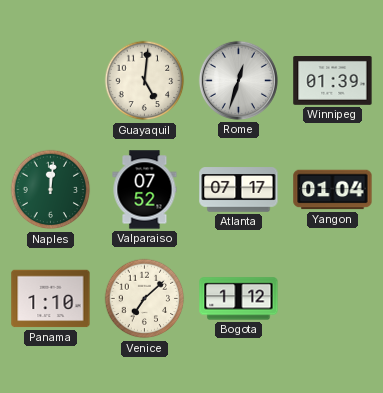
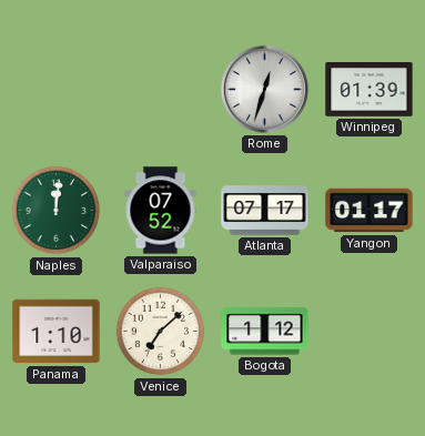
Guayaquil: 5:01 -> none (145, 81)
Yangon: 01:04 -> 01:17 (370, 211)
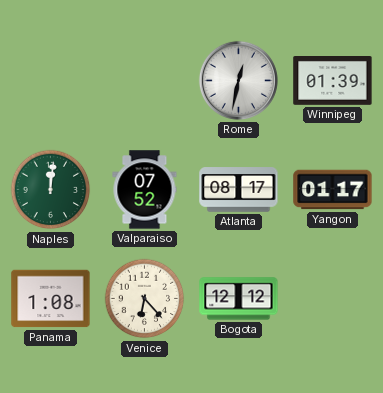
Rome: 12:33 -> 12:32 (238, 80)
Atlanta: 07:17 -> 08:17 (239, 190)
Panama: 1:10 -> 1:08 (51, 299)
Venice: 7:08 -> 6:23 (145, 299)
Bogota: 1:12 -> 12:12 (239, 299)
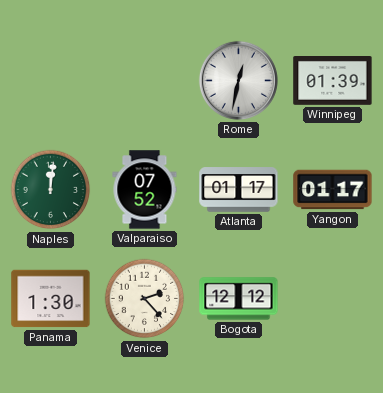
Atlanta: 08:17 -> 01:17 (239, 190)
Panama: 1:08 -> 1:30 (51, 299)
Venice: 6:23 -> 2:23 (145, 299)
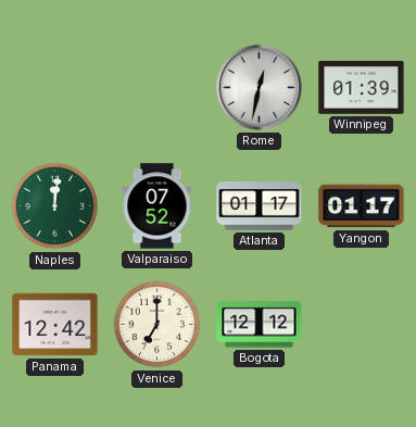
Panama: 1:30 -> 12:42 (55, 325)
Venice: 2:23 -> 7:00 (157, 325)
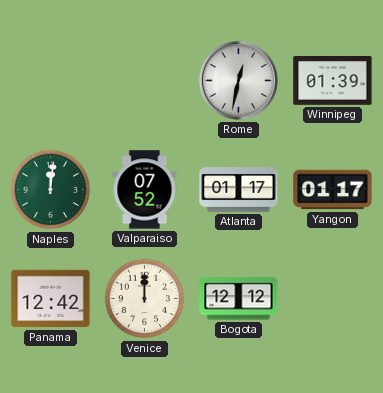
Venice: 7:00 -> 12:00 (145, 299)
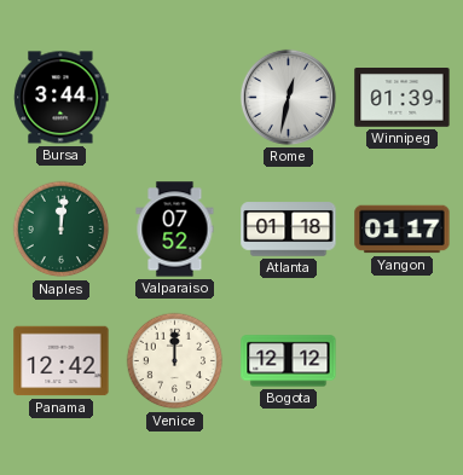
Bursa: none -> 3:44 (62, 98)
Atlanta: 01:17 -> 01:18 (289, 230)
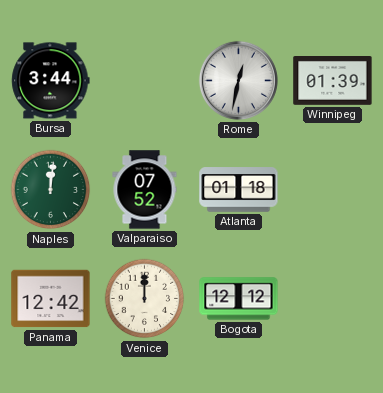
Yangon: 01:17 -> none (403, 230)
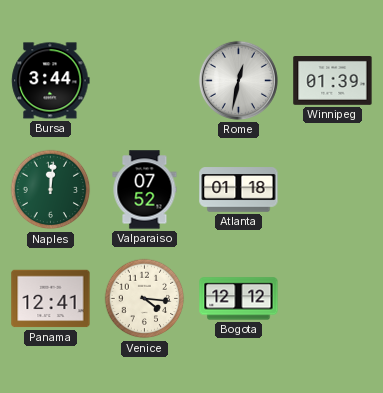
Panama: 12:42 -> 12:41 (51, 299)
Venice: 12:00 -> 4:16 (145, 299)
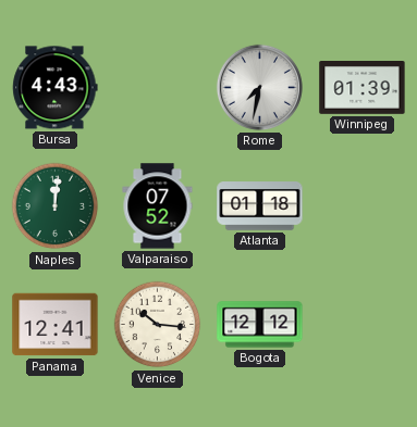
Bursa: 3:44 -> 4:43 (56, 88)
Rome: 12:32 -> 7:32 (259, 87)
Venice: 4:16 -> 10:16 (158, 325)
